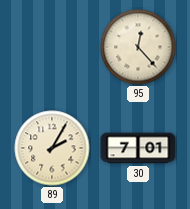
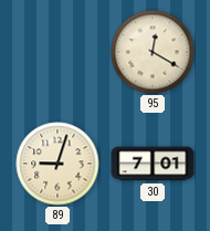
95: 12:23 -> 12:20 (153, 52)
89: 2:05 -> 9:03 (57, 164)
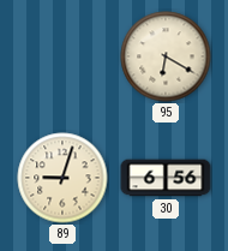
95: 12:20 -> 6:20 (166, 56)
30: 7:01 -> 6:56 (166, 178)
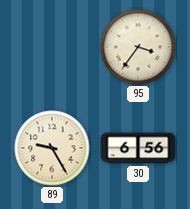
95: 6:20 -> 3:36 (138, 47)
89: 9:03 -> 9:25 (52, 148)
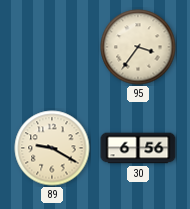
89: 9:25 -> 9:20 (52, 148)
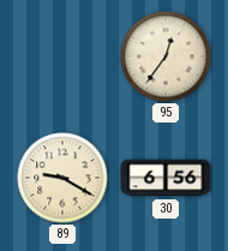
95: 3:36 -> 12:36 (166, 56)
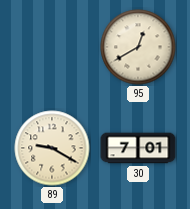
95: 12:36 -> 12:40 (138, 47)
30: 6:56 -> 7:01 (138, 148)
